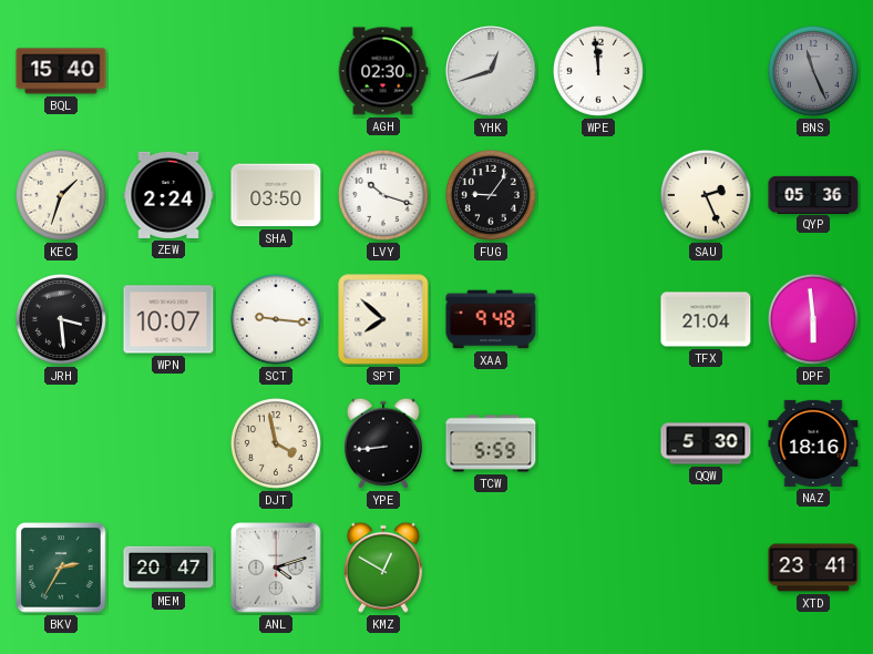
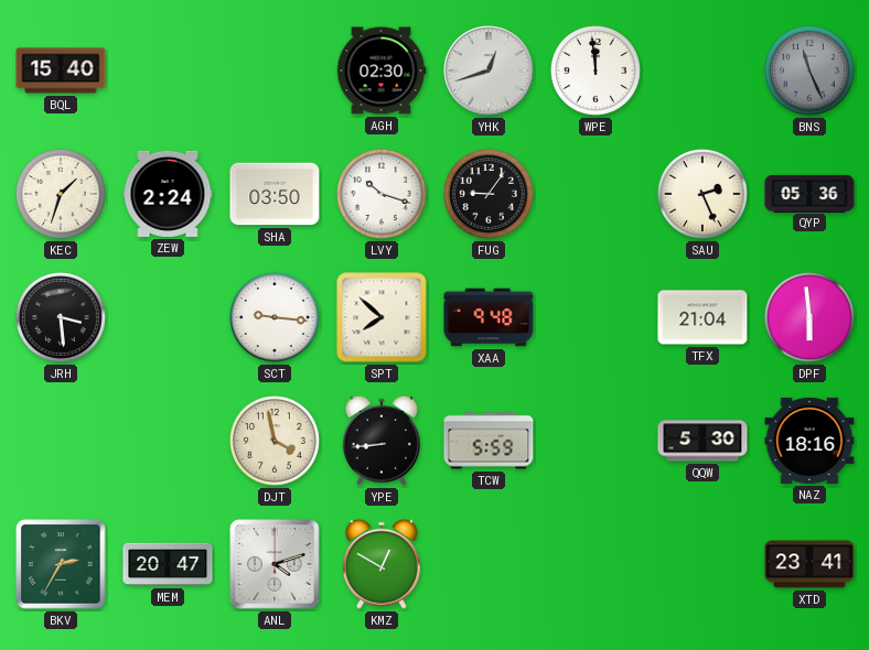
WPN: 10:07 -> none (168, 319)
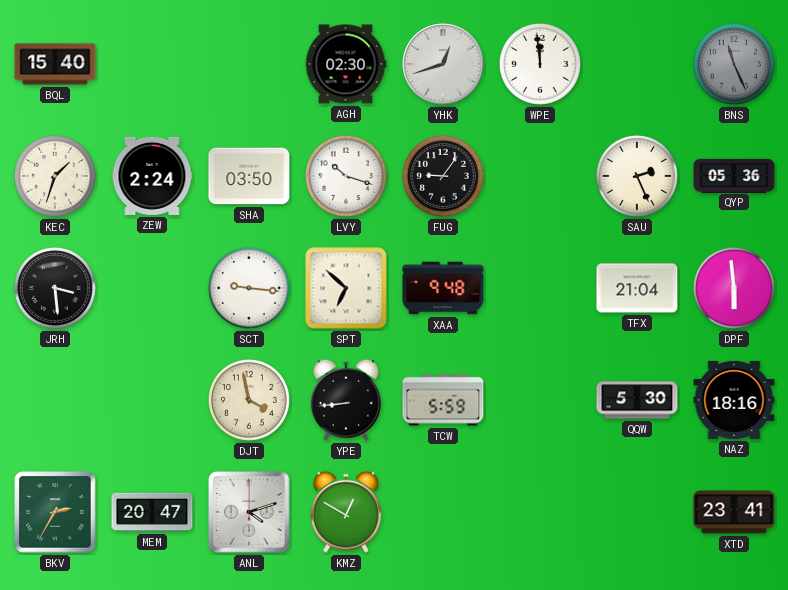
SPT: 7:52 -> 6:52 (346, 288)
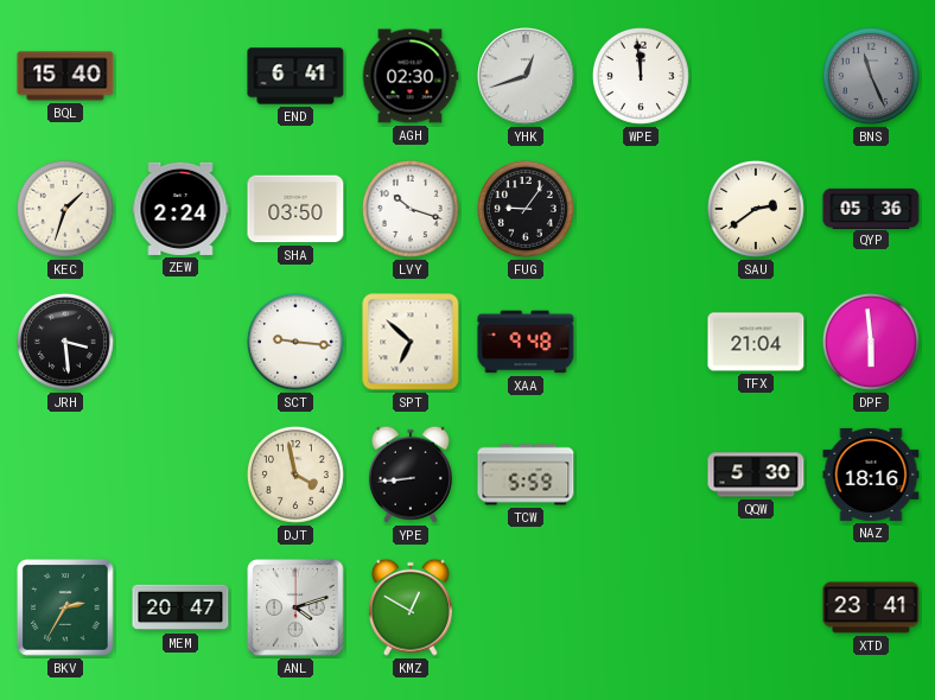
END: none -> 6:41 (295, 76)
SAU: 2:26 -> 2:39 (756, 209)
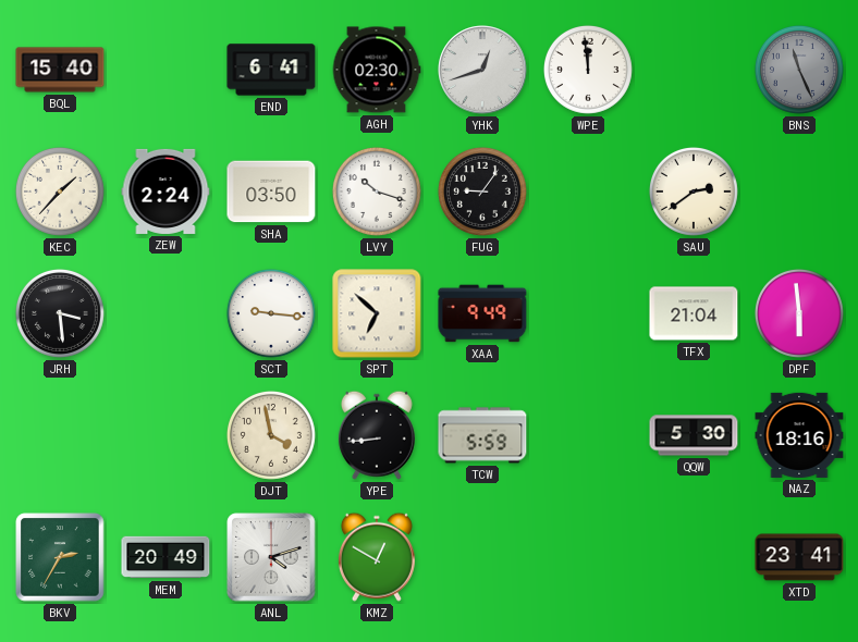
KEC: 1:33 -> 1:37 (60, 192)
QYP: 05:36 -> none (871, 208)
XAA: 9:48 -> 9:49 (482, 313)
MEM: 20:47 -> 20:49 (166, 557)
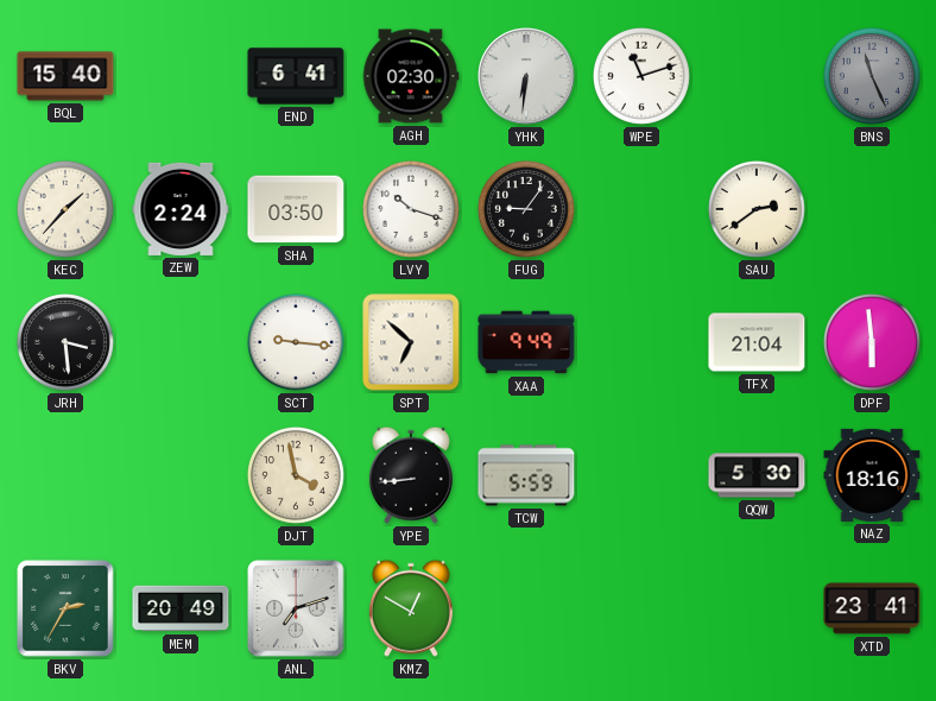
YHK: 12:42 -> 6:31 (526, 76)
WPE: 11:59 -> 11:12 (641, 76)
ANL: 4:12 -> 7:12 (296, 608)
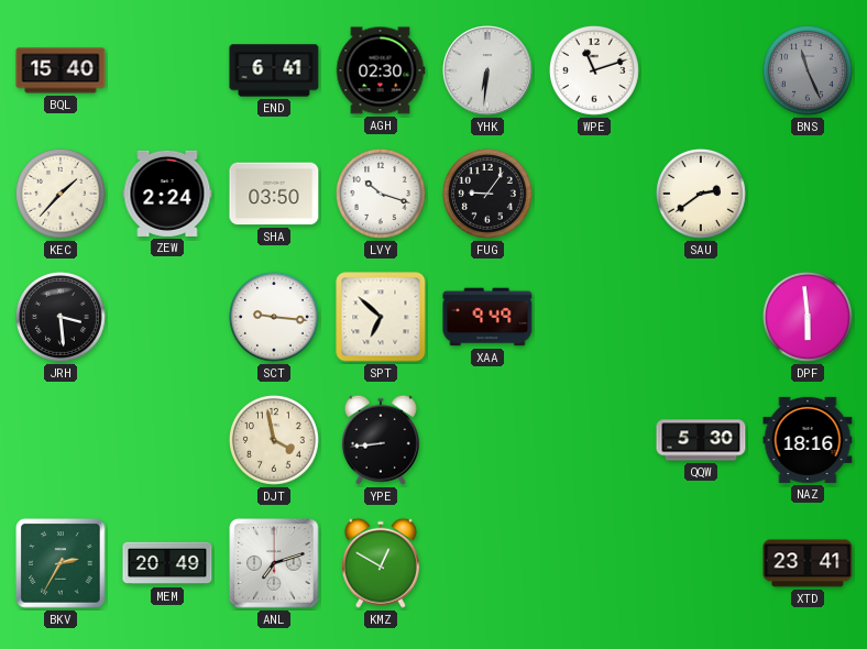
TFX: 21:04 -> none (757, 342)
TCW: 5:59 -> none (526, 475)
